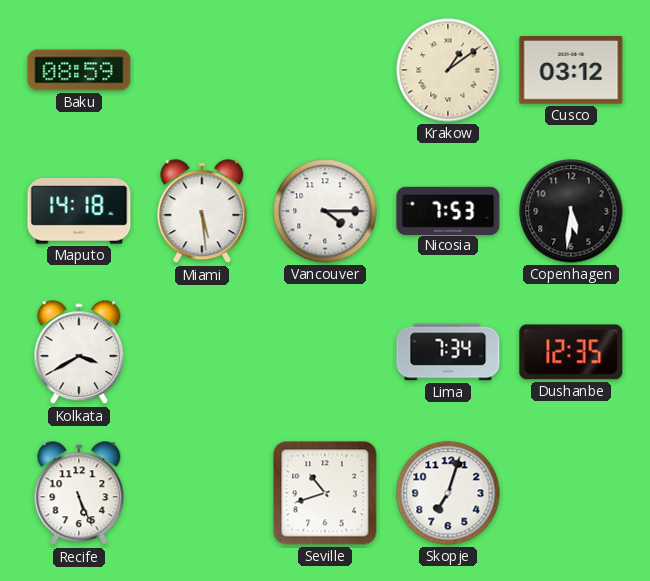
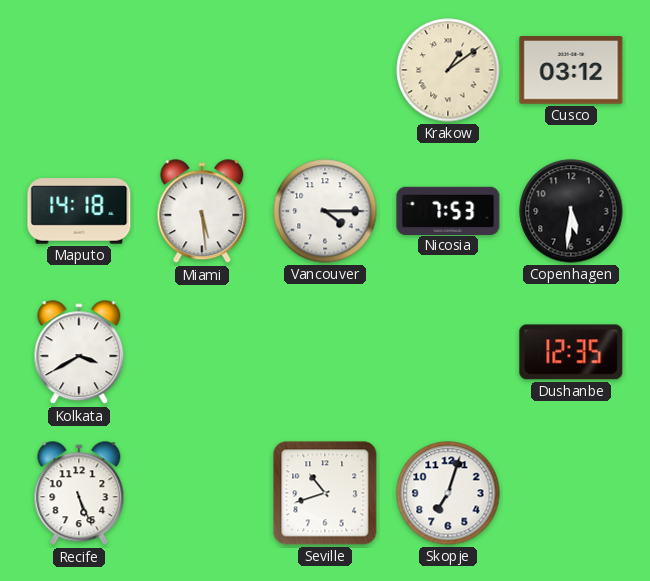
Baku: 08:59 -> none (79, 70)
Lima: 7:34 -> none (448, 352)
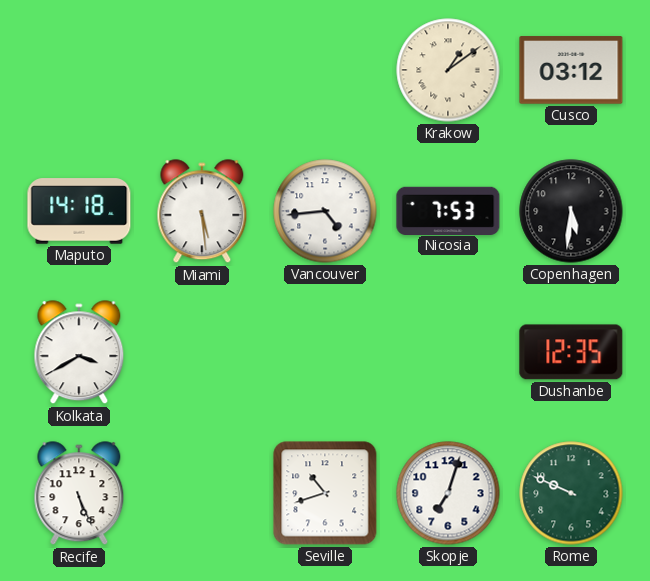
Vancouver: 4:15 -> 4:44 (325, 211)
Rome: none -> 9:49 (571, 493)
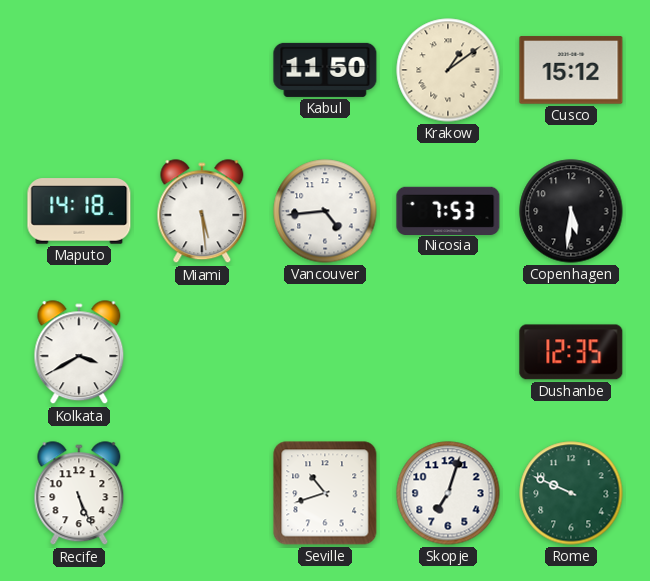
Kabul: none -> 11:50 (325, 70)
Cusco: 03:12 -> 15:12 (571, 70)
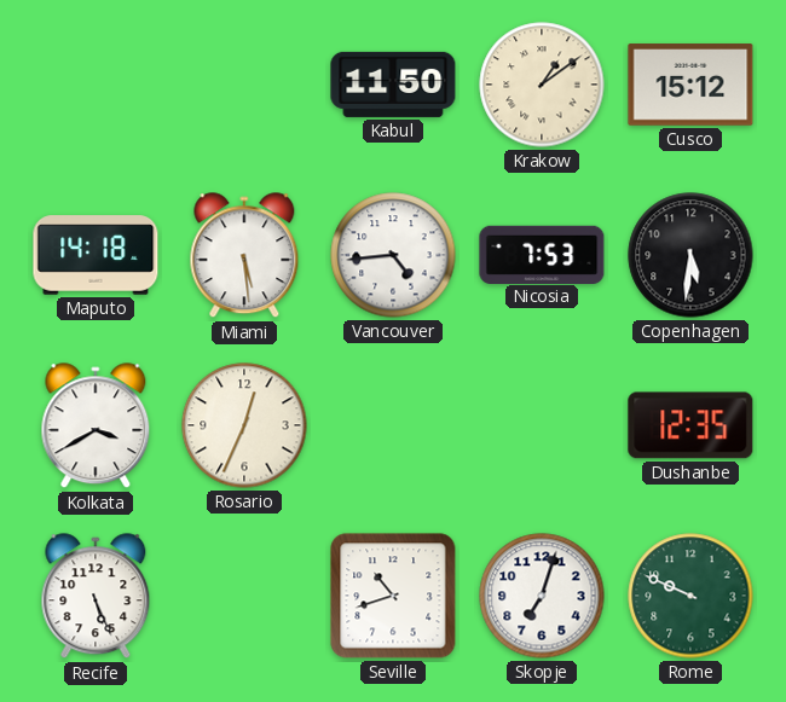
Rosario: none -> 12:34 (244, 425)
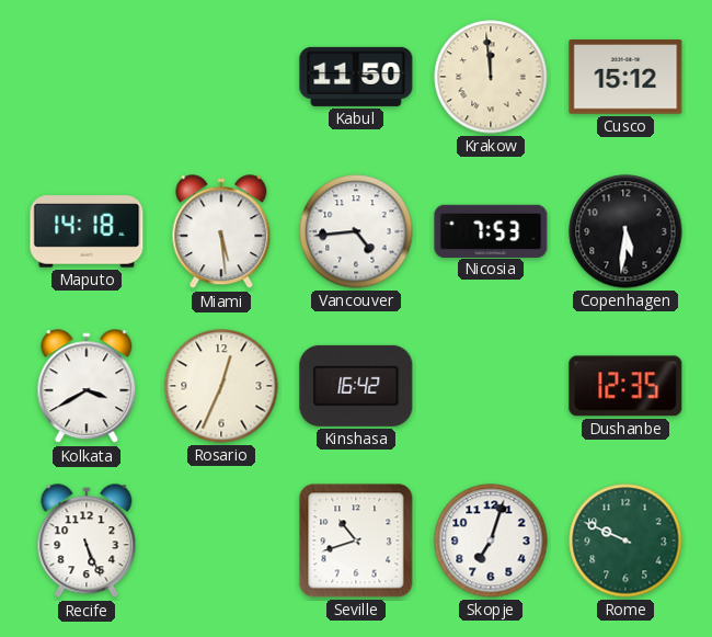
Krakow: 1:09 -> 11:59 (491, 77)
Kinshasa: none -> 16:42 (356, 386)
